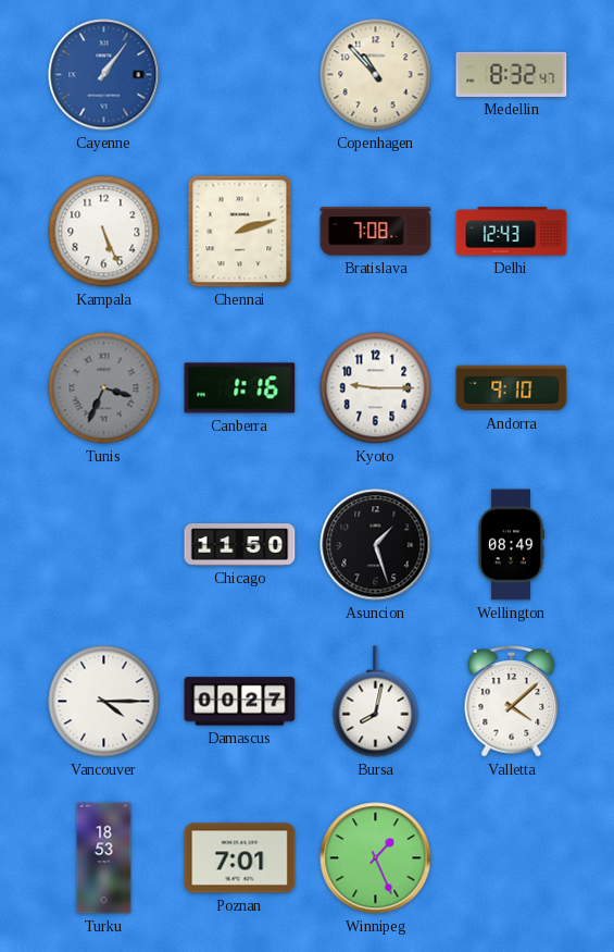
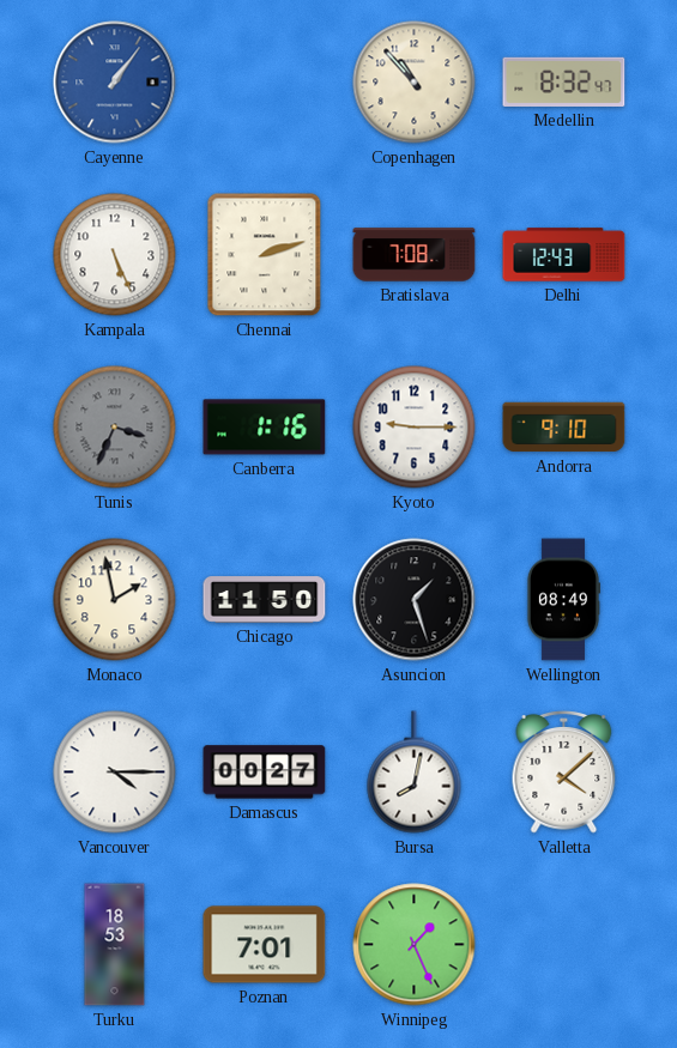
Monaco: none -> 1:58 (115, 600)
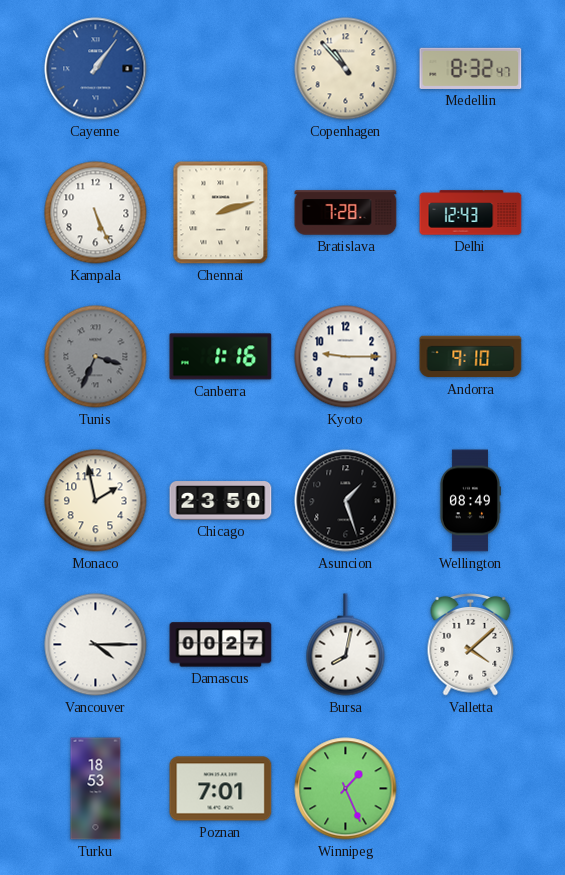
Bratislava: 7:08 -> 7:28 (346, 213)
Chicago: 11:50 -> 23:50 (221, 501)
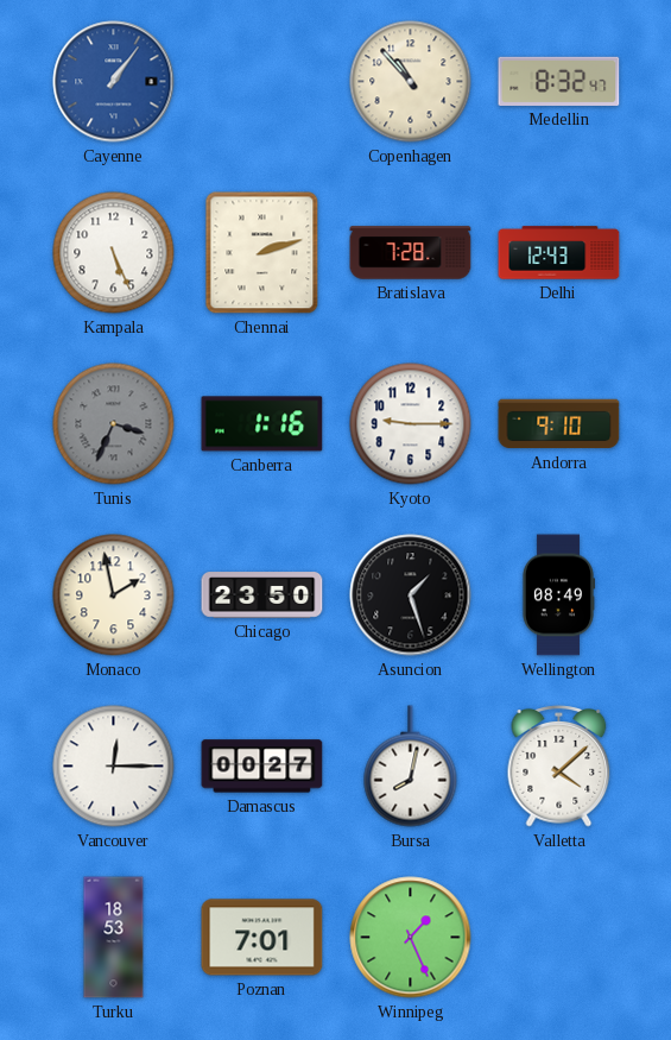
Vancouver: 4:15 -> 12:15 (114, 767)
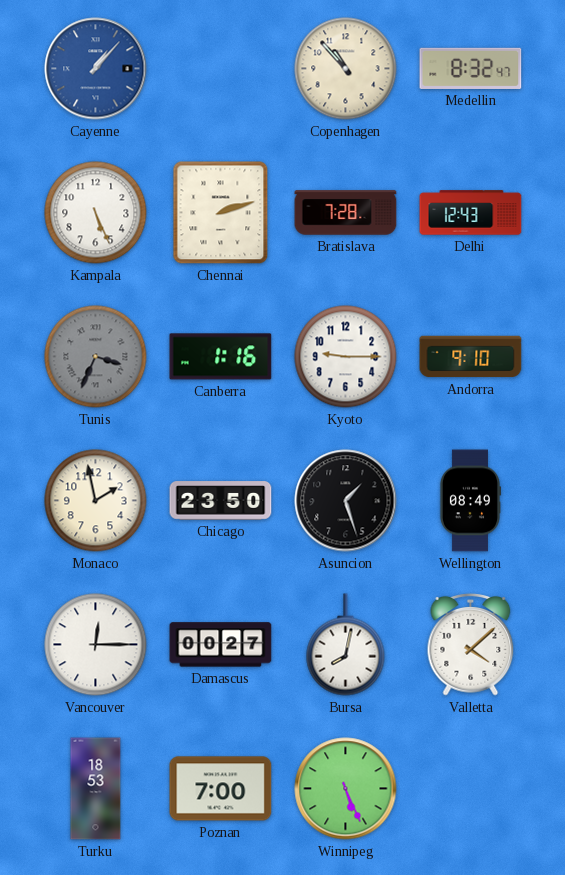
Cayenne: 1:06 -> 1:07 (96, 69)
Poznan: 7:01 -> 7:00 (221, 789)
Winnipeg: 1:26 -> 5:26 (346, 789)
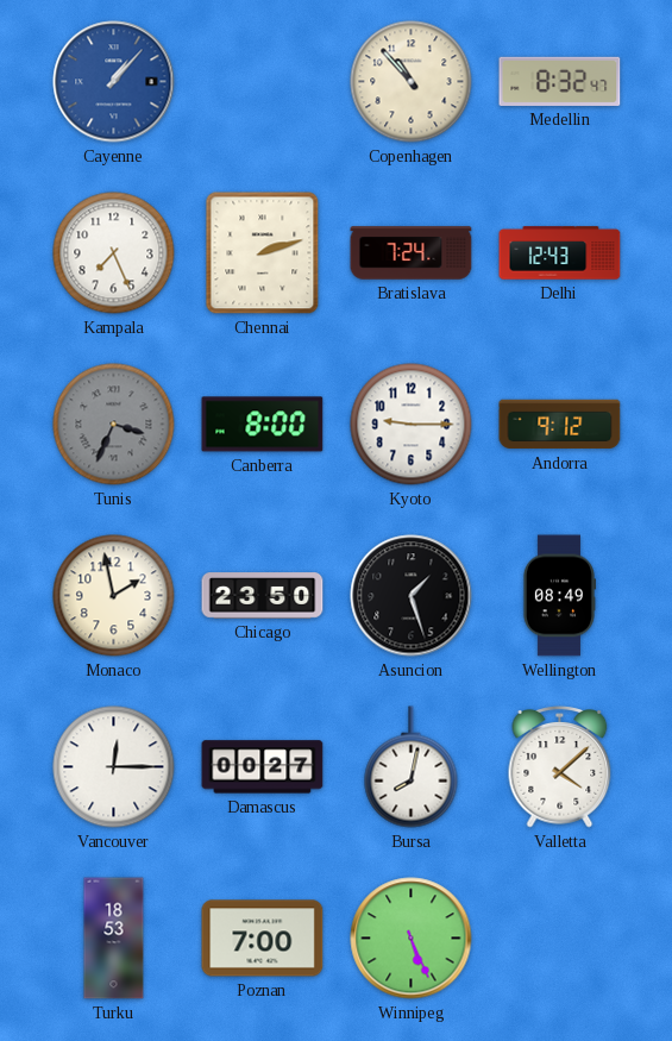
Kampala: 5:26 -> 7:26 (114, 253)
Bratislava: 7:28 -> 7:24 (412, 253)
Canberra: 1:16 -> 8:00 (263, 425)
Andorra: 9:10 -> 9:12 (560, 425)
